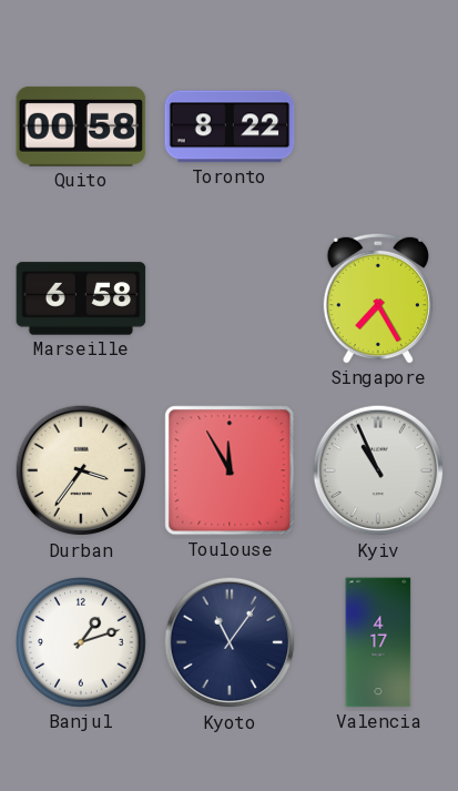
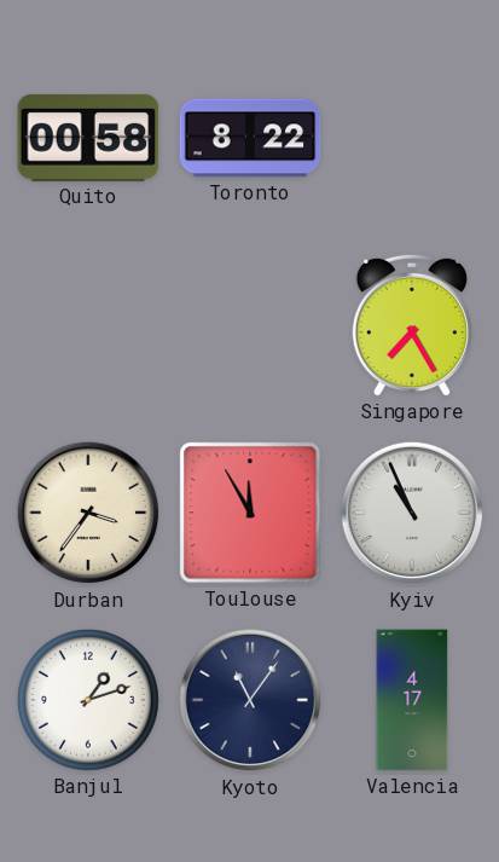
Marseille: 6:58 -> none (81, 298)
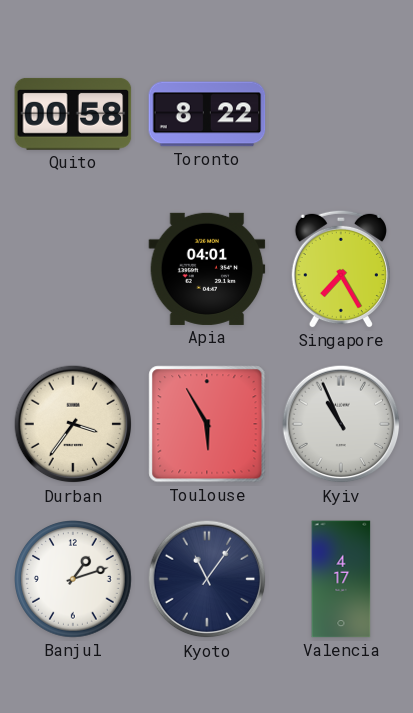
Apia: none -> 04:01 (207, 269)
Toulouse: 11:55 -> 5:55 (207, 424)
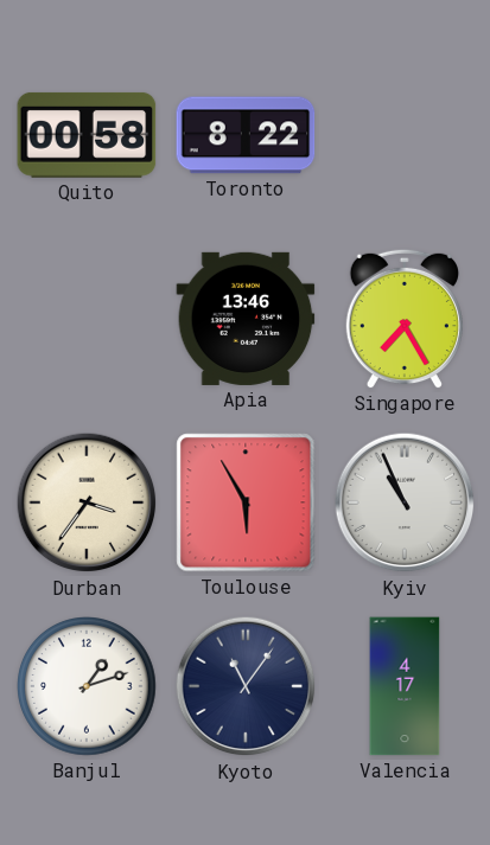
Apia: 04:01 -> 13:46 (246, 319)
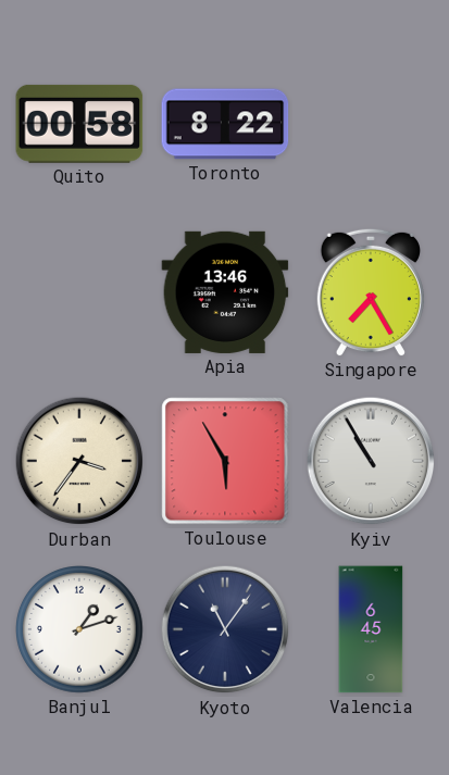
Kyiv: 10:56 -> 10:55 (371, 461)
Valencia: 4:17 -> 6:45 (371, 629)
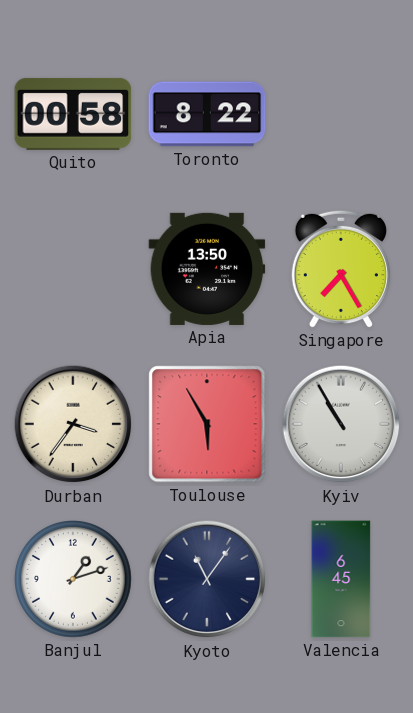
Apia: 13:46 -> 13:50 (207, 269)
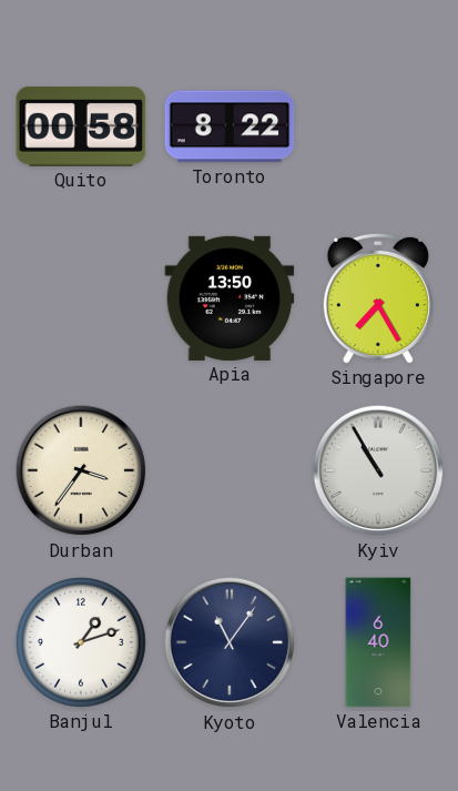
Toulouse: 5:55 -> none (207, 424)
Valencia: 6:45 -> 6:40 (378, 642)
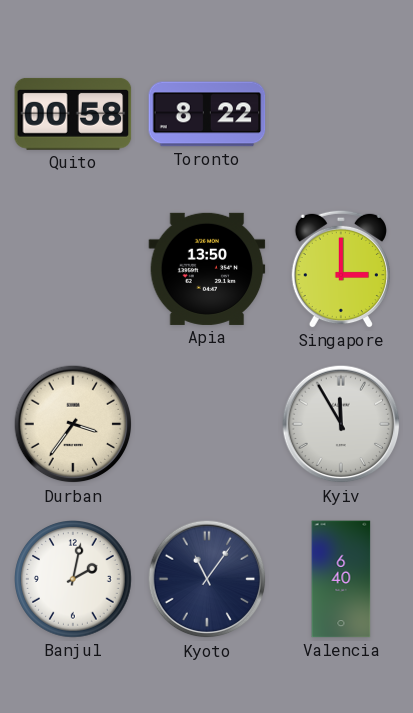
Singapore: 7:25 -> 3:00 (341, 269)
Kyiv: 10:55 -> 11:55 (341, 424)
Banjul: 1:12 -> 2:02 (74, 580)
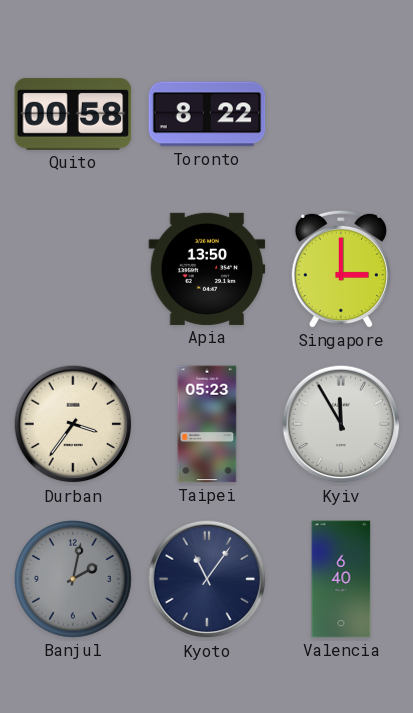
Taipei: none -> 05:23 (207, 424)
Banjul dial: white -> grey (74, 580)
